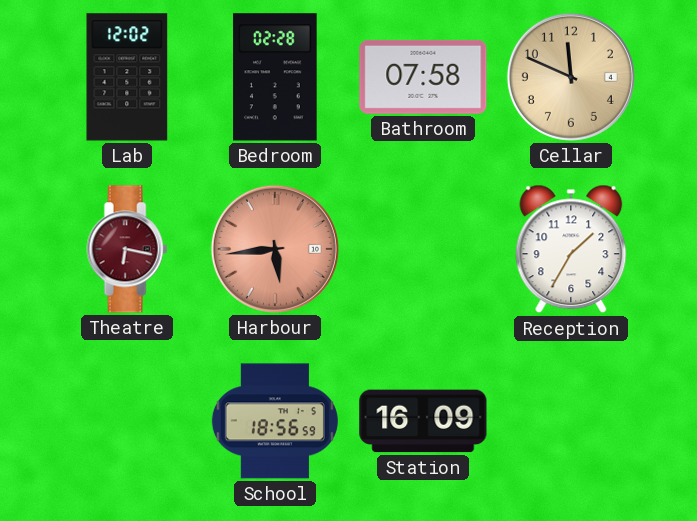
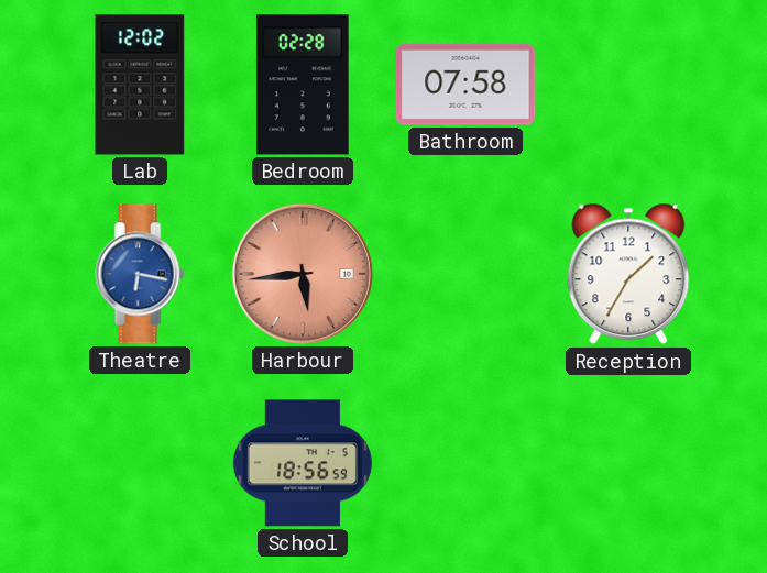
Cellar: 11:49 -> none (571, 77)
Theatre dial: burgundy -> blue (140, 274)
Station: 16:09 -> none (423, 421)
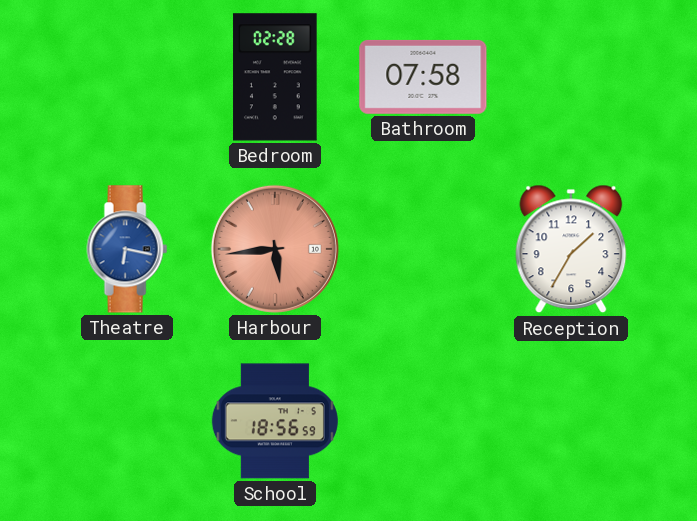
Lab: 12:02 -> none (140, 85)
